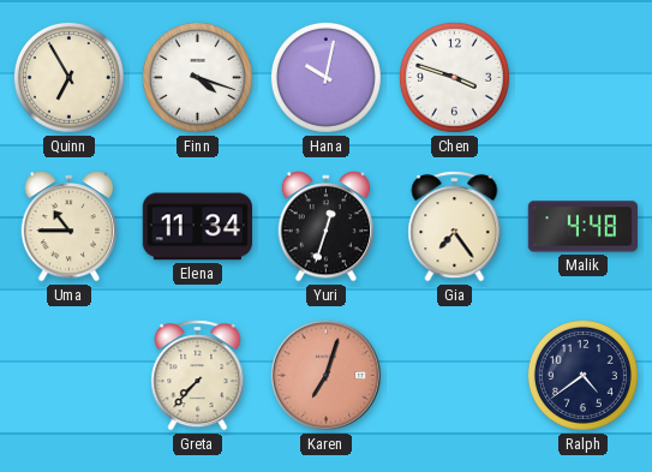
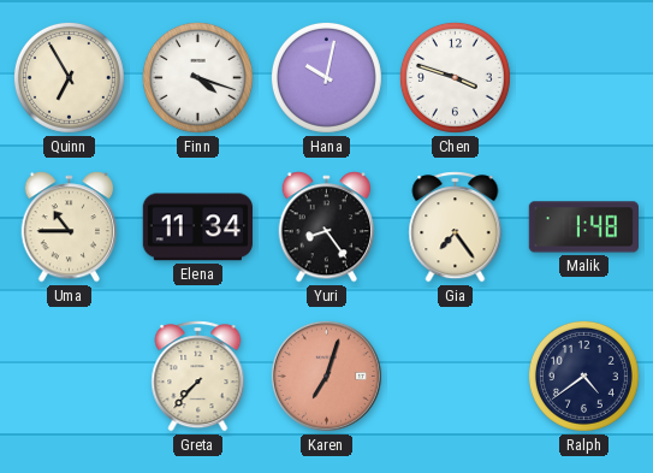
Yuri: 12:33 -> 8:24 (327, 227)
Malik: 4:48 -> 1:48 (583, 227)
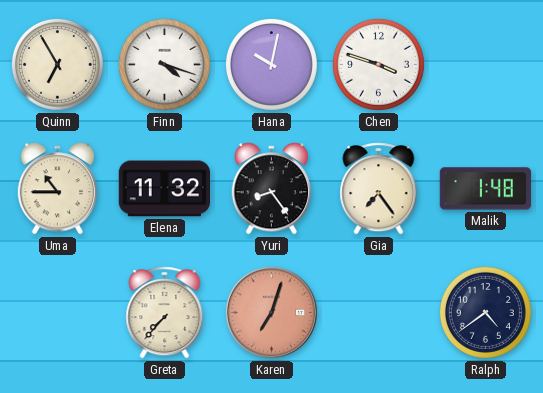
Elena: 11:34 -> 11:32 (164, 189)
